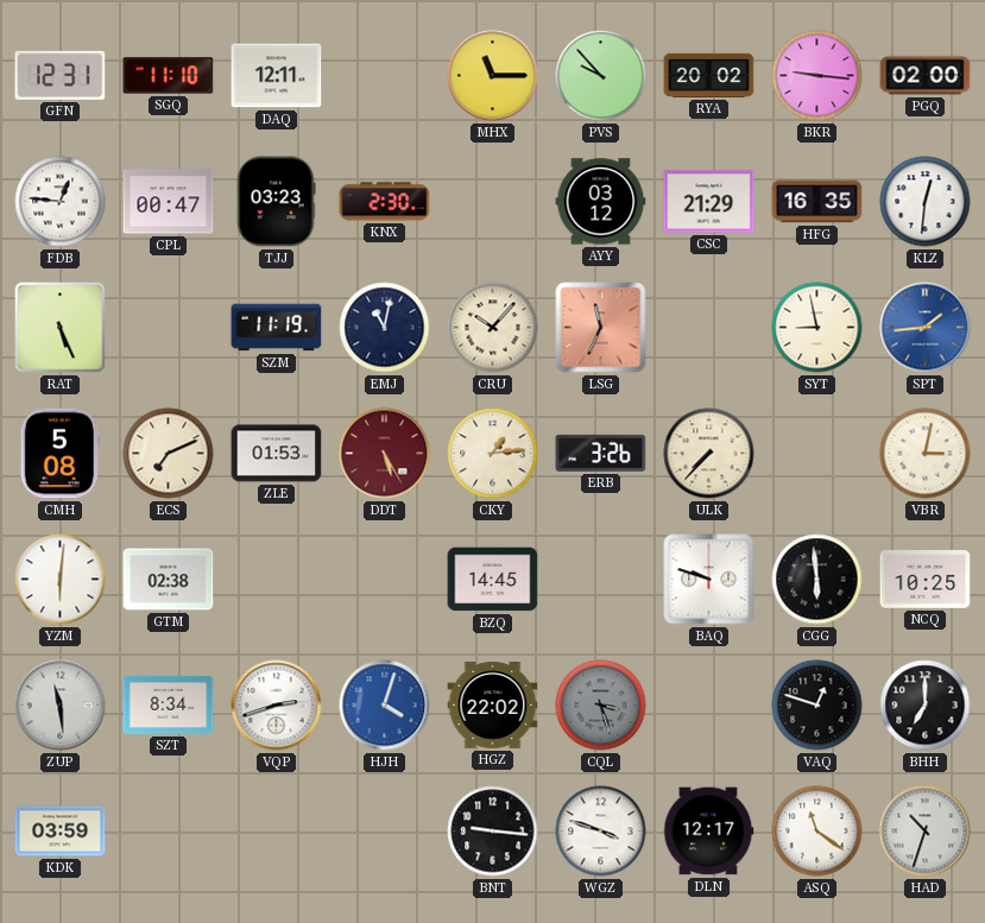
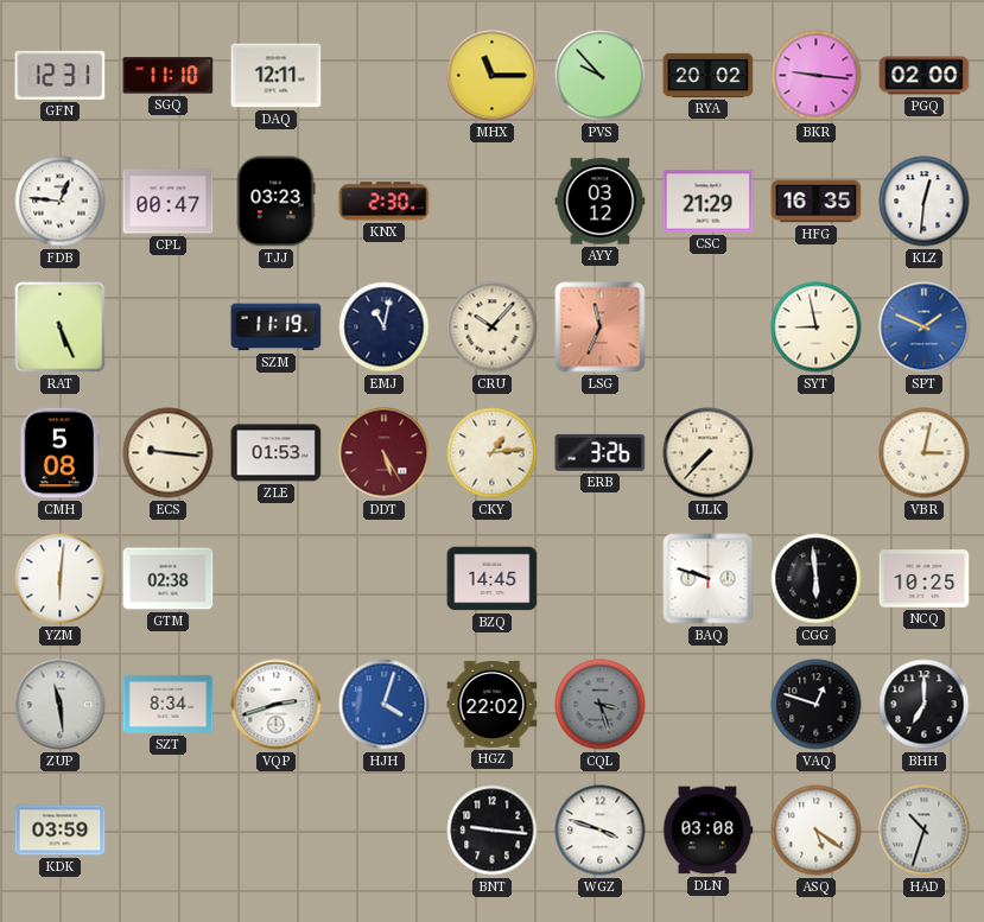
SPT: 1:44 -> 1:49 (925, 328)
ECS: 7:11 -> 9:16 (169, 453)
DLN: 12:17 -> 03:08 (707, 831)
ASQ: 11:21 -> 5:21 (817, 831)
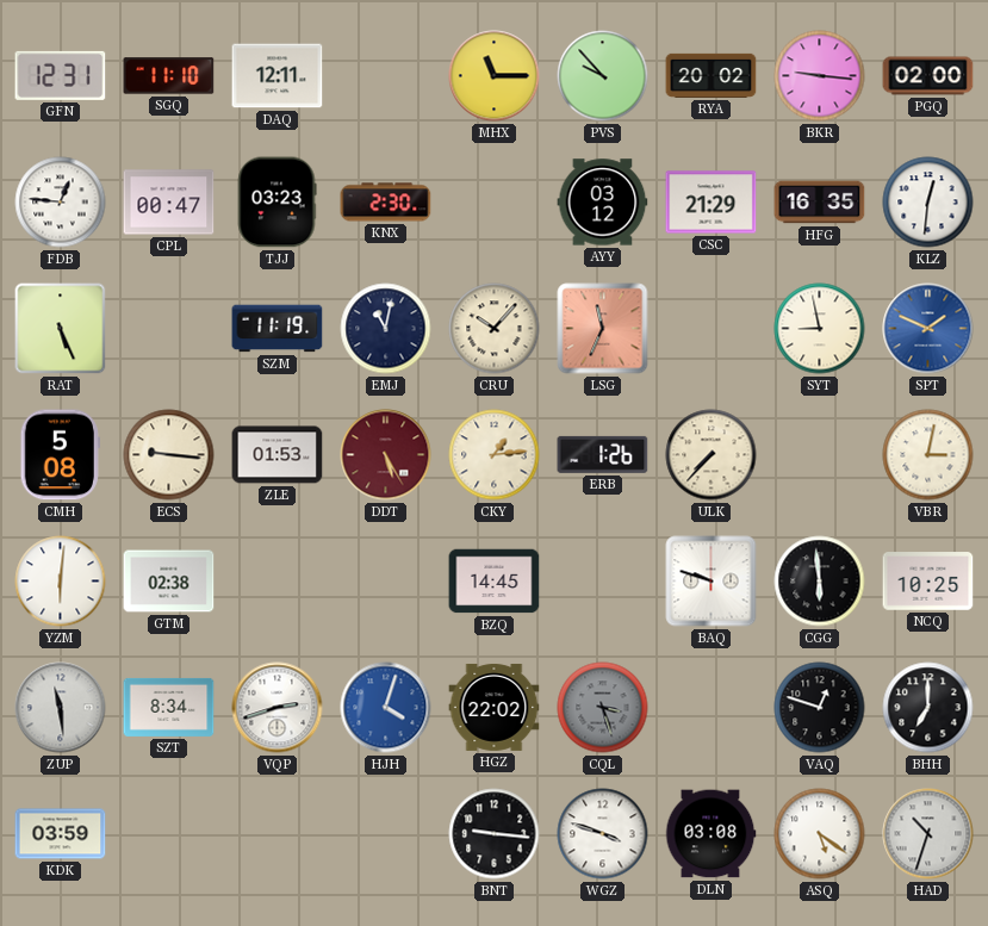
ERB: 3:26 -> 1:26 (603, 454)
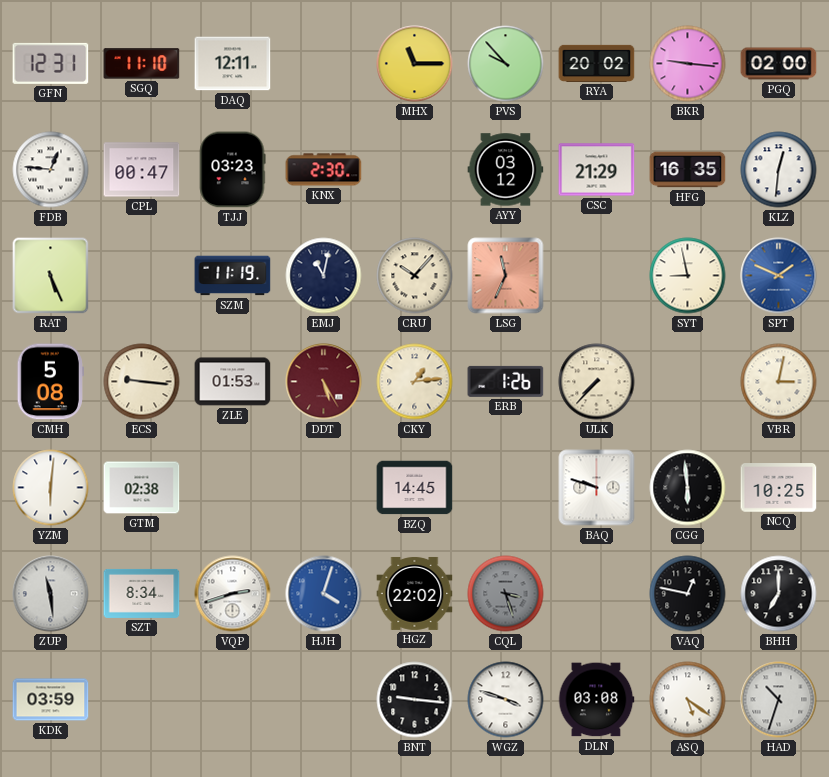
VAQ: 12:48 -> 12:47 (688, 594)
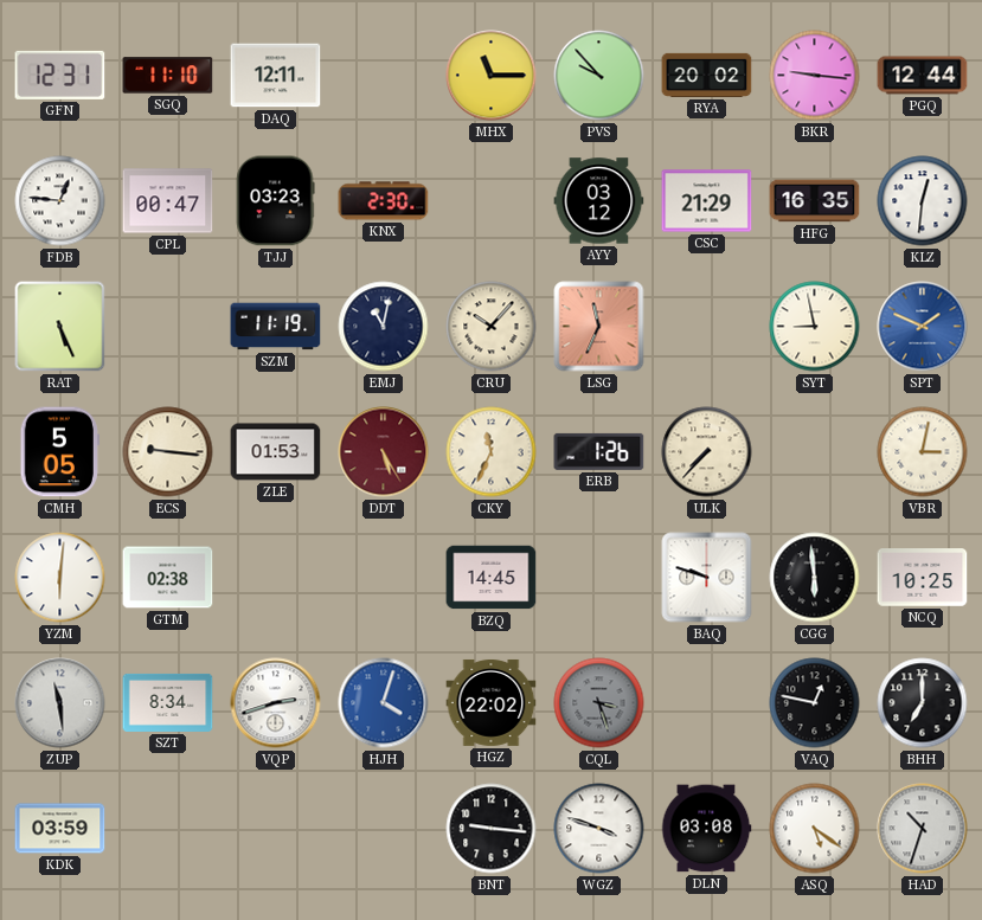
PGQ: 02:00 -> 12:44 (923, 76)
CMH: 5:08 -> 5:05 (59, 452)
CKY: 1:14 -> 11:34 (492, 452)
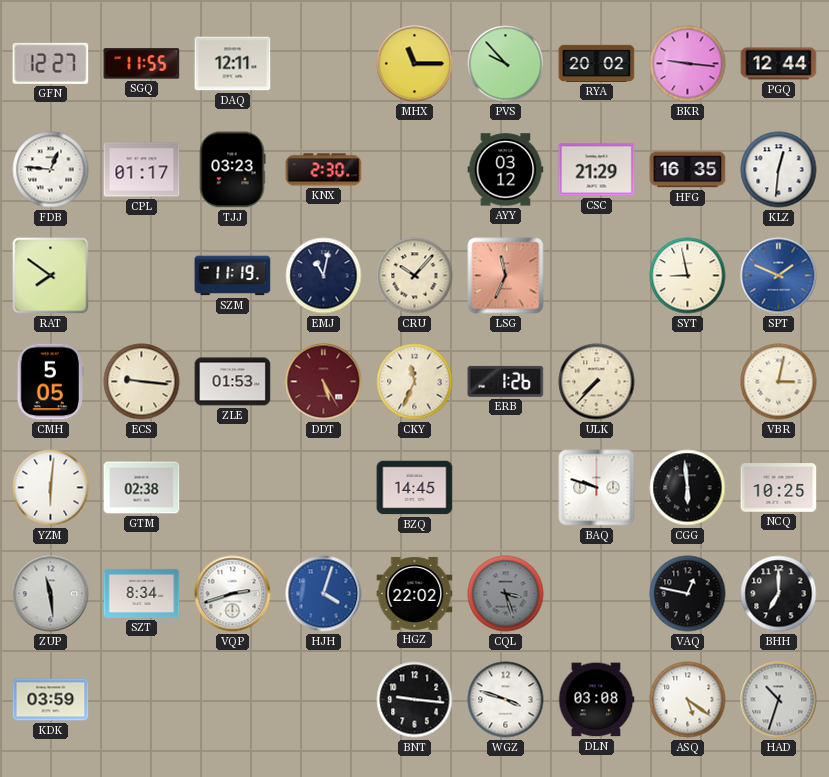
GFN: 12:31 -> 12:27 (51, 63)
SGQ: 11:10 -> 11:55 (142, 64)
CPL: 00:47 -> 01:17 (142, 170)
RAT: 5:26 -> 7:51 (51, 276)
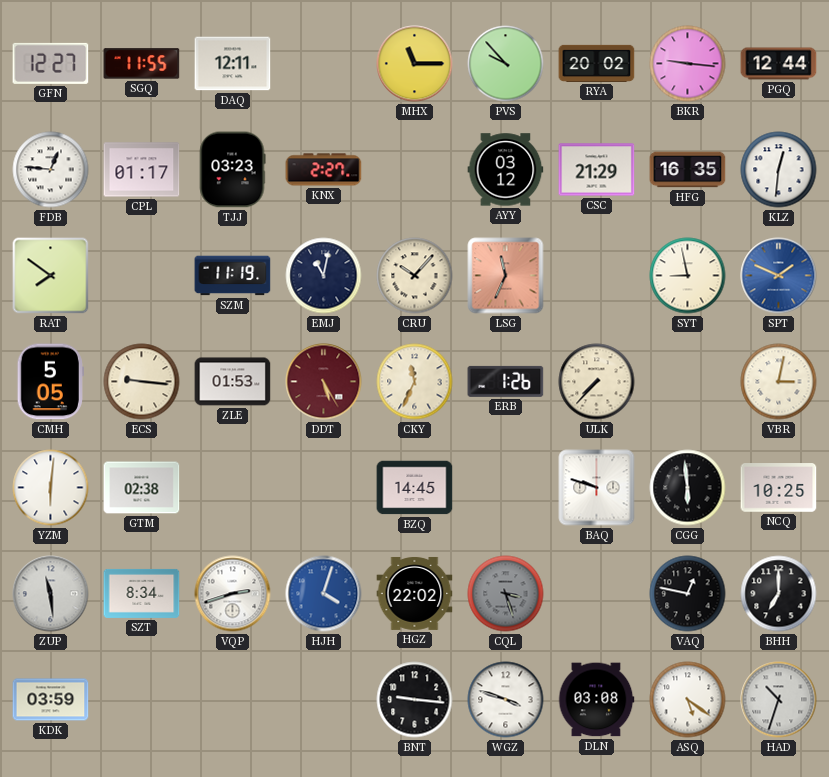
KNX: 2:30 -> 2:27 (324, 170)
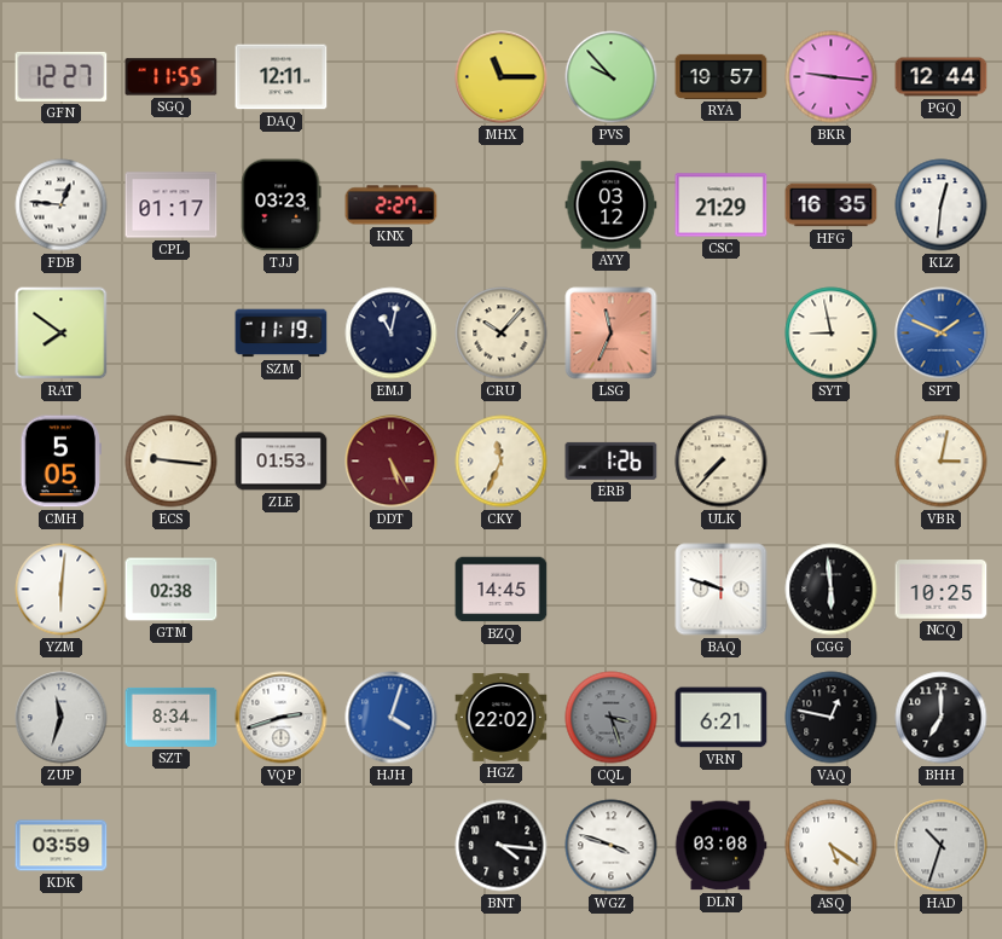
RYA: 20:02 -> 19:57 (722, 76)
ZUP: 11:29 -> 11:33 (62, 718)
VRN: none -> 6:21 (722, 718)
BNT: 9:16 -> 4:16 (502, 846)
